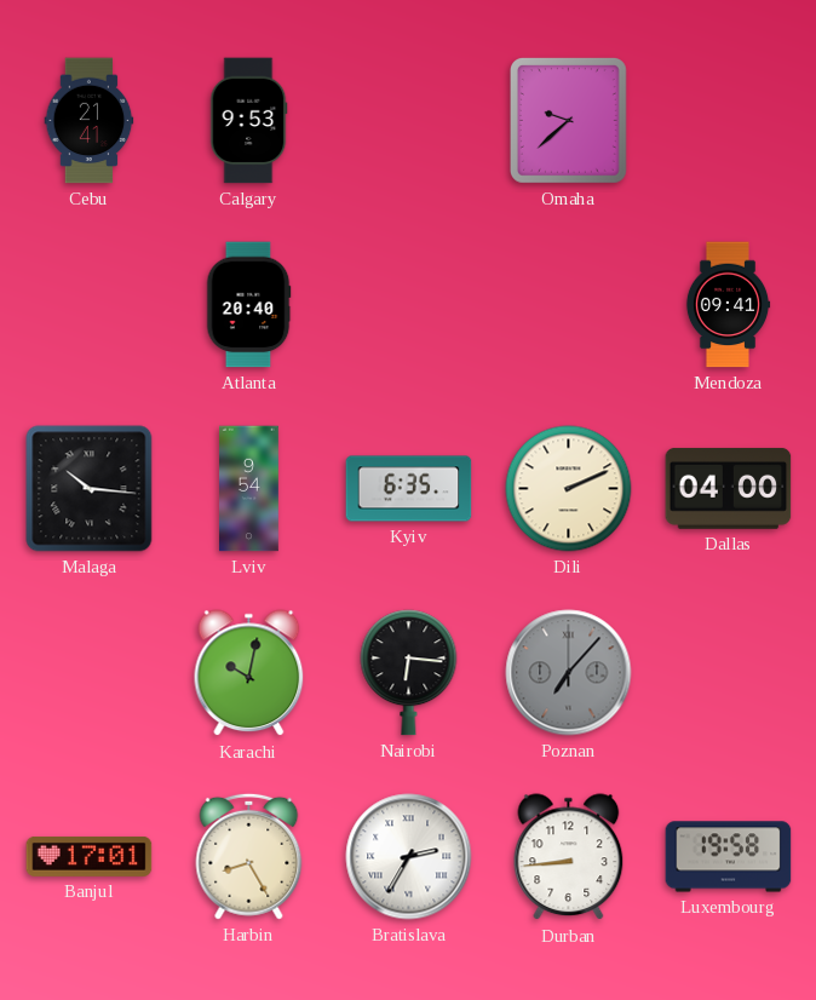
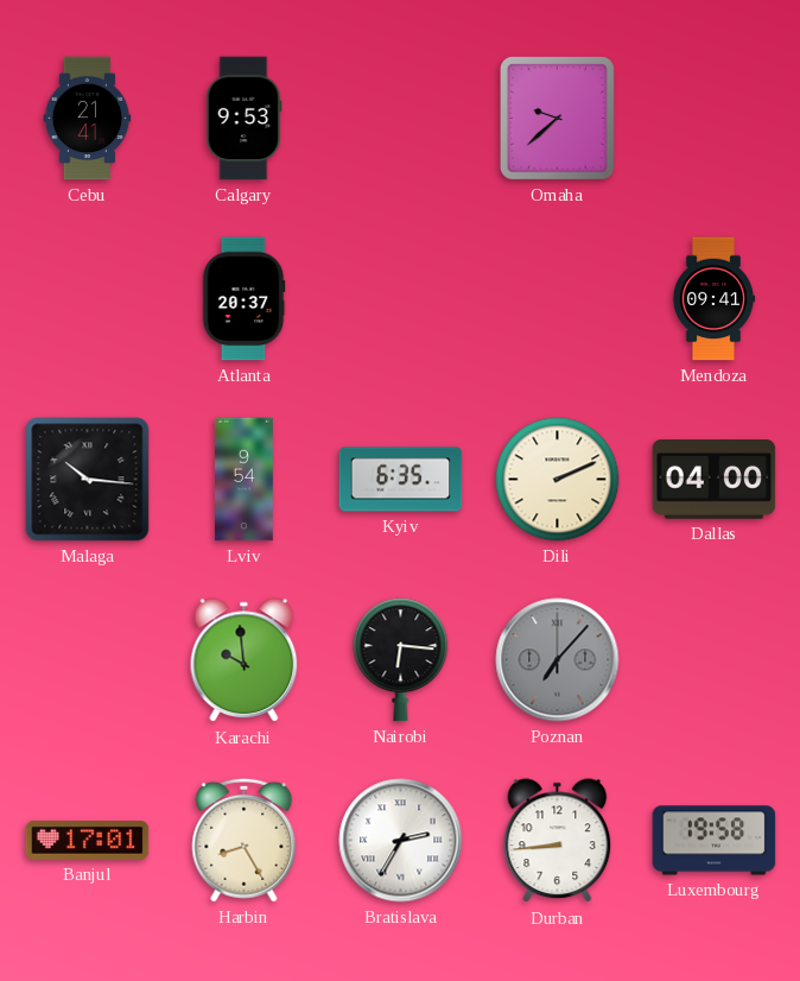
Atlanta: 20:40 -> 20:37 (243, 299)
Karachi: 10:02 -> 9:59 (245, 660)
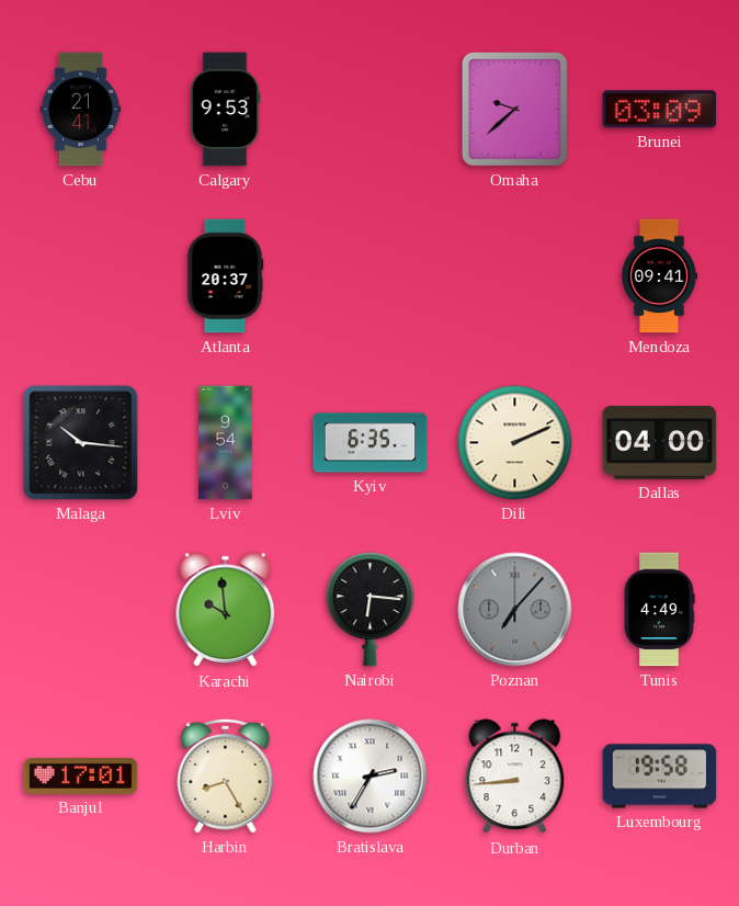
Brunei: none -> 03:09 (660, 110)
Tunis: none -> 4:49 (659, 610)
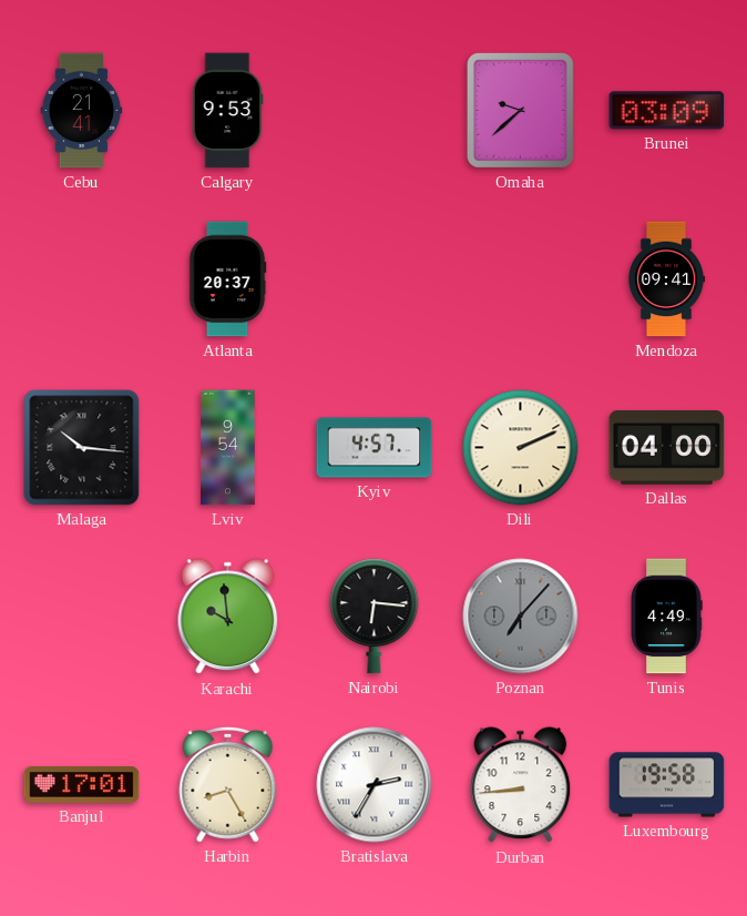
Kyiv: 6:35 -> 4:57 (375, 448)
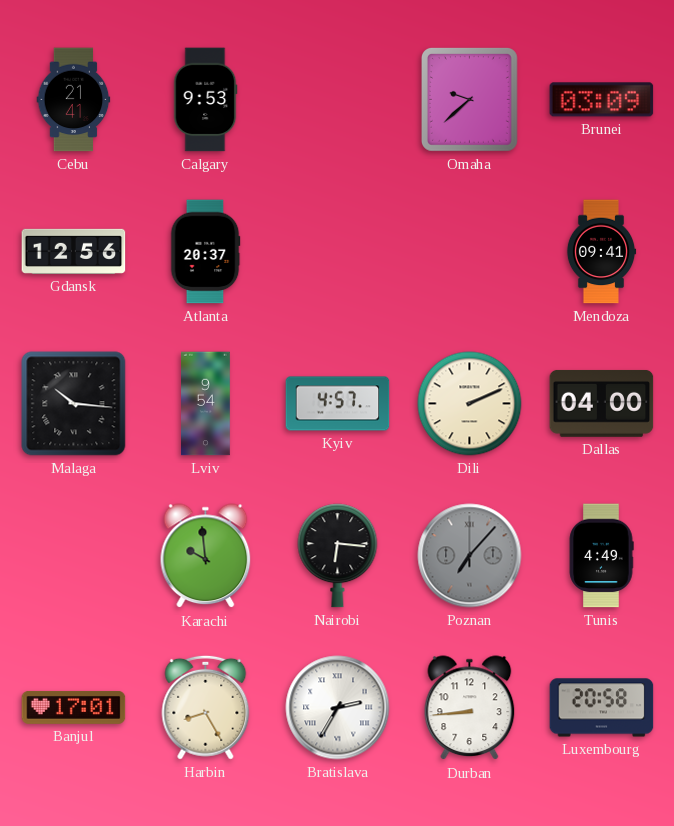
Gdansk: none -> 12:56 (74, 251)
Luxembourg: 19:58 -> 20:58 (602, 708)
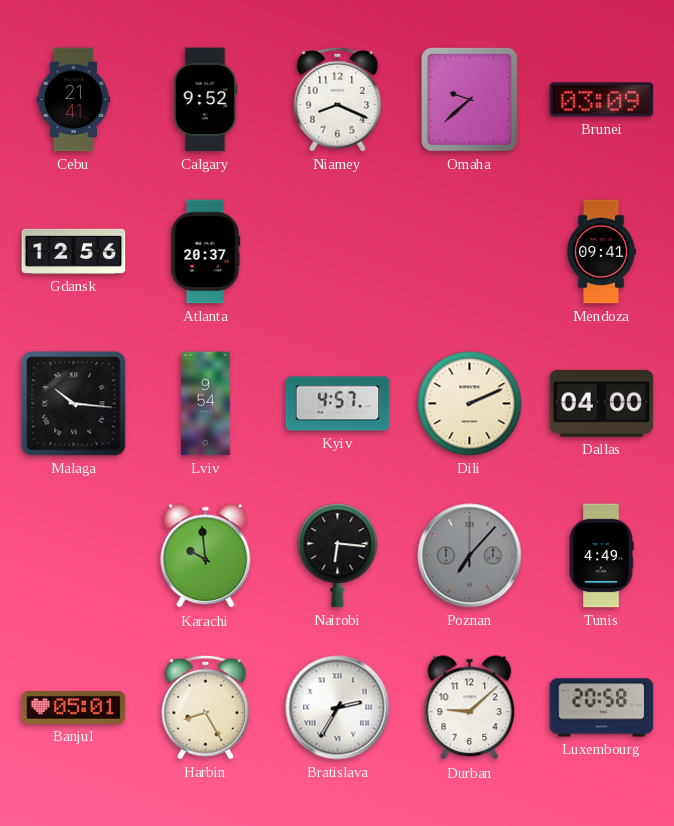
Calgary: 9:53 -> 9:52 (205, 100)
Niamey: none -> 8:19 (338, 99)
Banjul: 17:01 -> 05:01 (74, 708)
Durban: 8:44 -> 9:08 (470, 708)
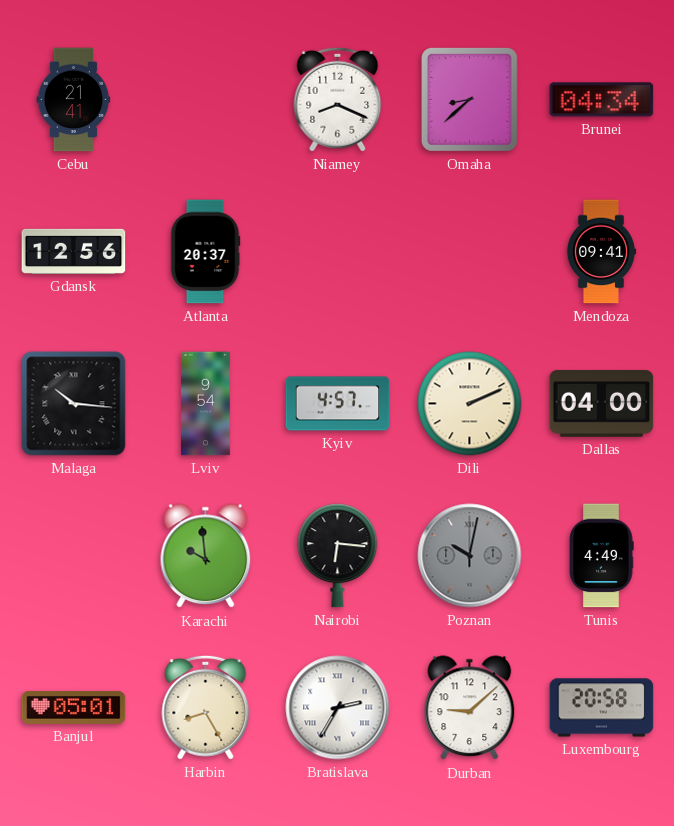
Calgary: 9:52 -> none (205, 100)
Omaha: 9:38 -> 8:38 (469, 99)
Brunei: 03:09 -> 04:34 (602, 100)
Poznan: 7:07 -> 10:02 (470, 556)
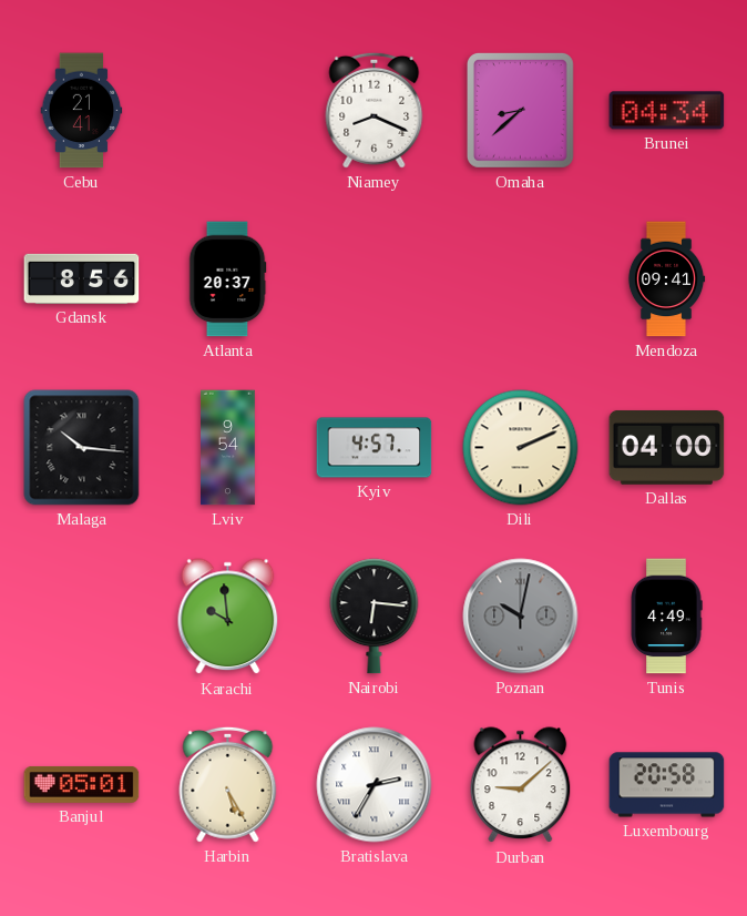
Gdansk: 12:56 -> 8:56 (82, 278)
Harbin: 8:25 -> 5:25 (228, 784)
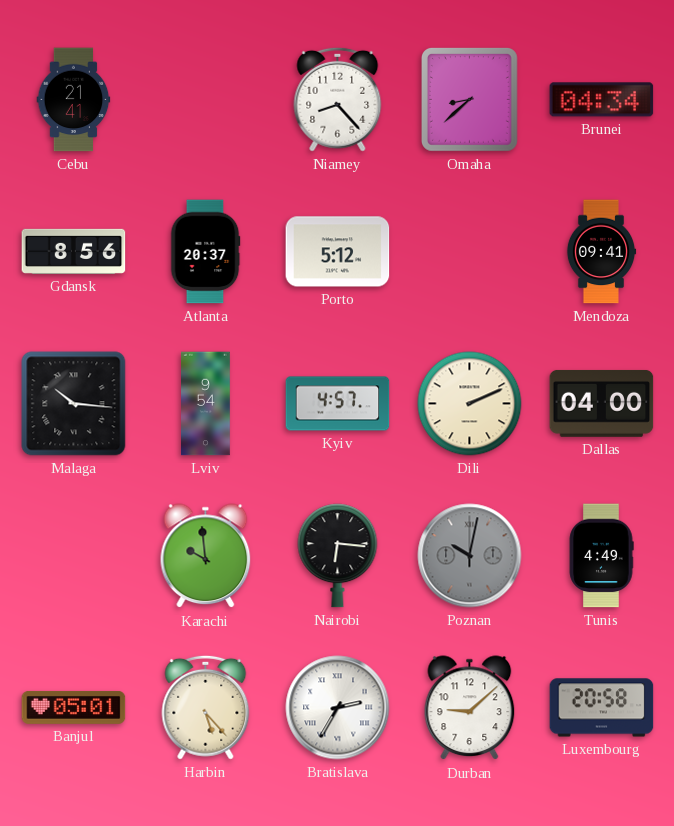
Niamey: 8:19 -> 8:23 (338, 99)
Porto: none -> 5:12 (338, 252)
Harbin: 5:25 -> 5:23 (206, 707)
